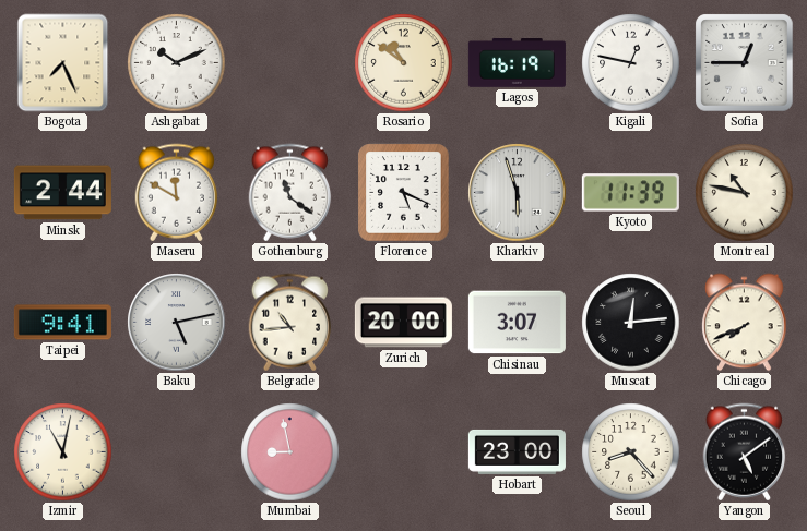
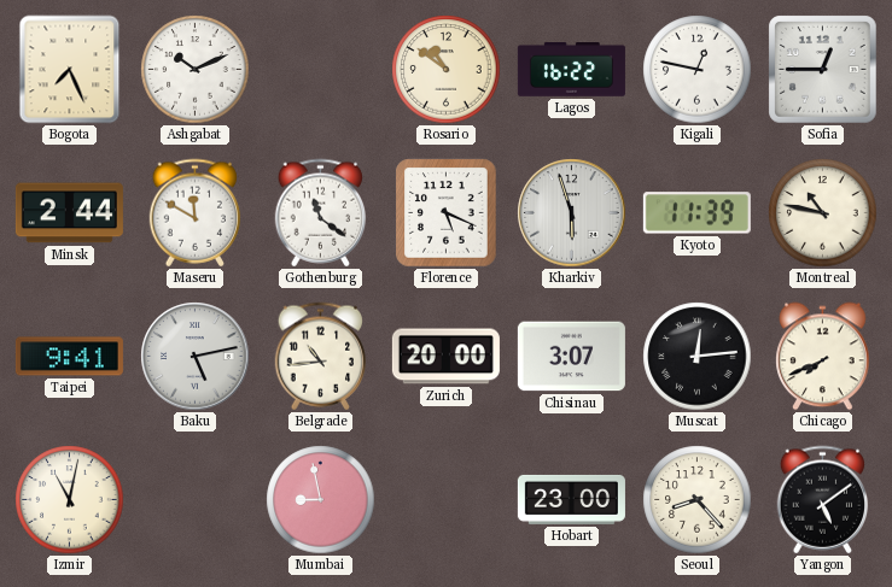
Lagos: 16:19 -> 16:22 (571, 70)
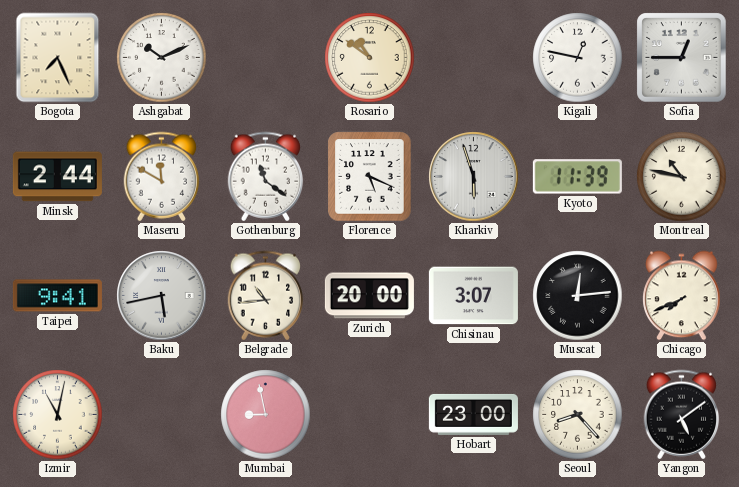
Lagos: 16:22 -> none (571, 70)
Baku: 5:13 -> 5:43 (162, 296)
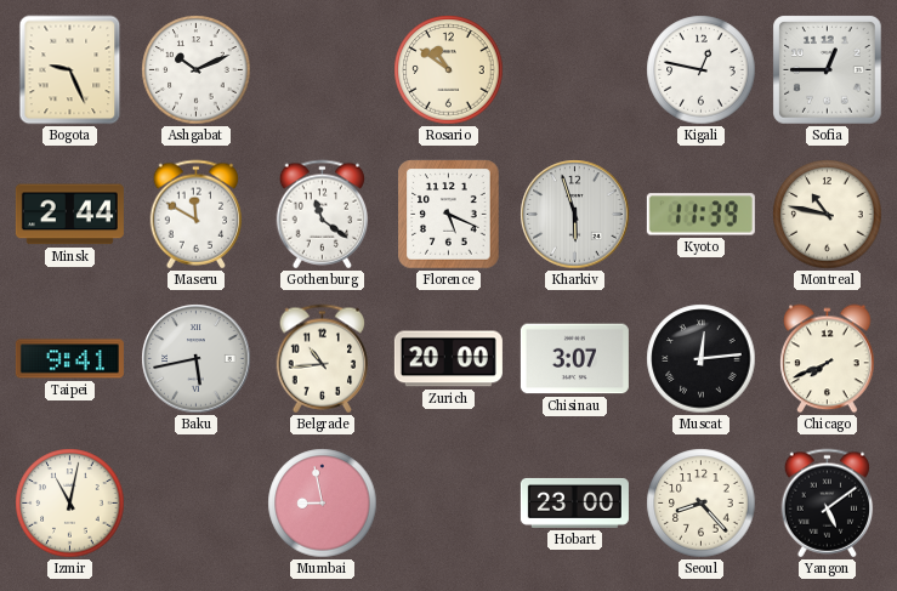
Bogota: 7:26 -> 9:26 (70, 70)
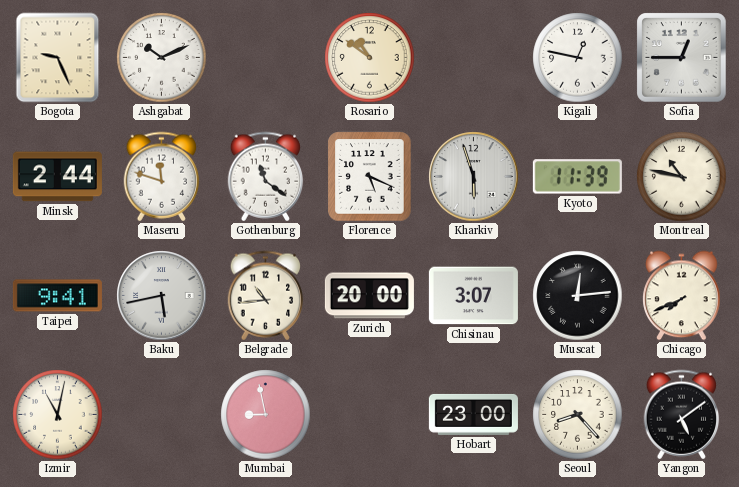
Maseru: 11:50 -> 11:48 (162, 177)
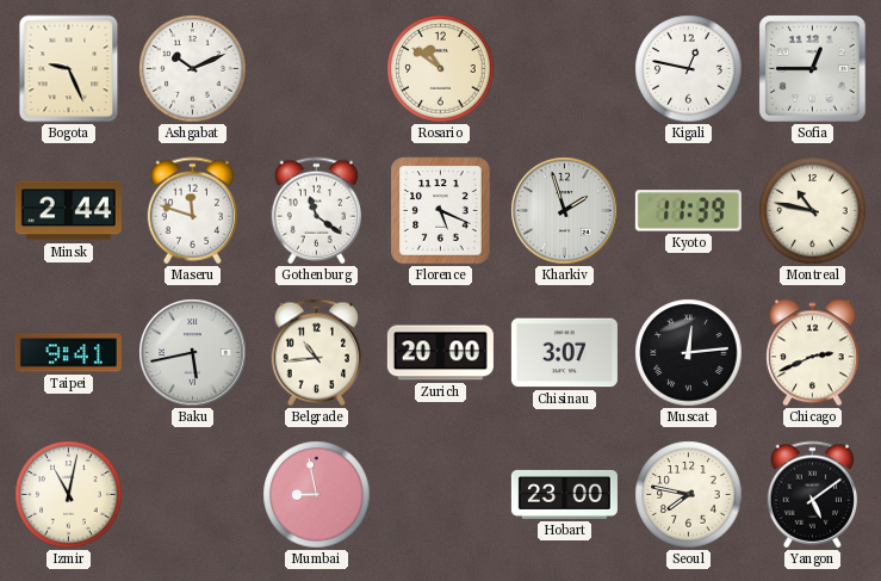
Kharkiv: 5:57 -> 1:57 (565, 211)
Chicago: 7:41 -> 2:41 (813, 353)
Seoul: 8:23 -> 7:47 (689, 495)
